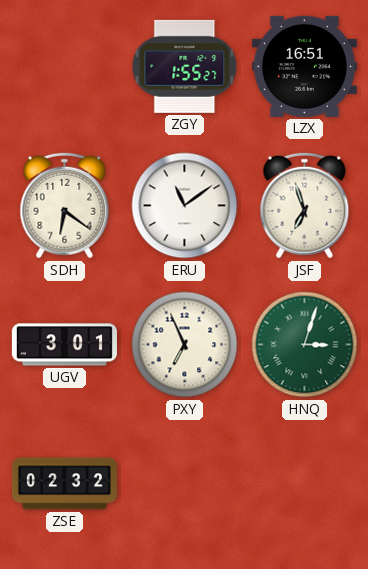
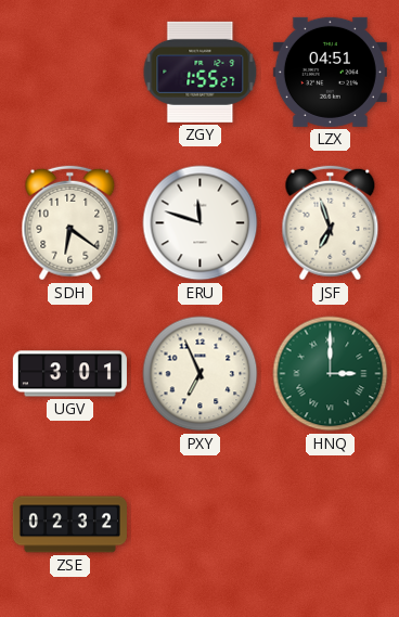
LZX: 16:51 -> 04:51 (330, 72)
ERU: 11:09 -> 11:48 (201, 223)
HNQ: 3:03 -> 3:00 (331, 374)
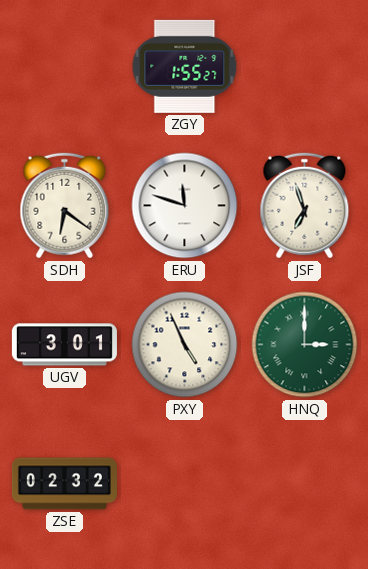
LZX: 04:51 -> none (330, 72)
PXY: 6:56 -> 4:56 (185, 345)
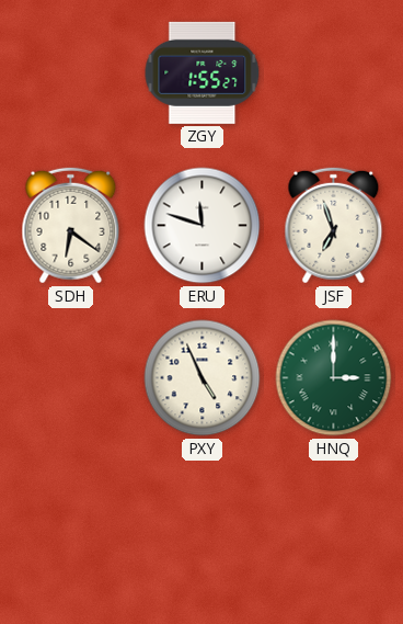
UGV: 3:01 -> none (64, 345)
ZSE: 02:32 -> none (64, 484)
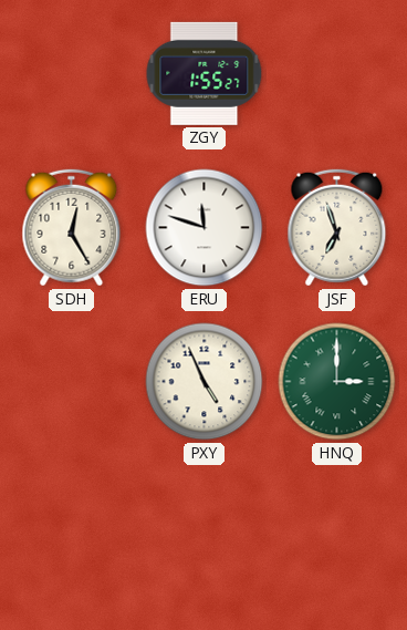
SDH: 6:21 -> 12:25 (72, 228)
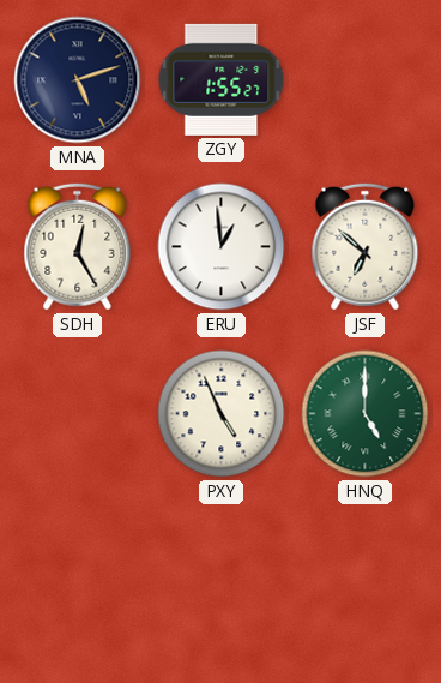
MNA: none -> 5:12 (78, 80)
ERU: 11:48 -> 12:59 (222, 247)
JSF: 6:57 -> 6:52 (366, 247)
HNQ: 3:00 -> 5:00 (366, 414)
